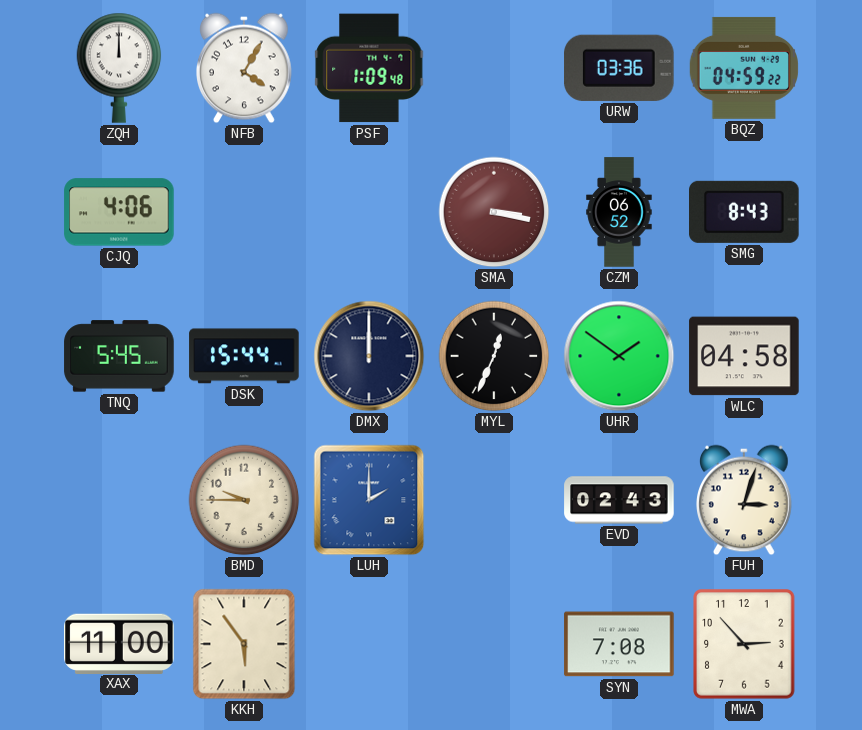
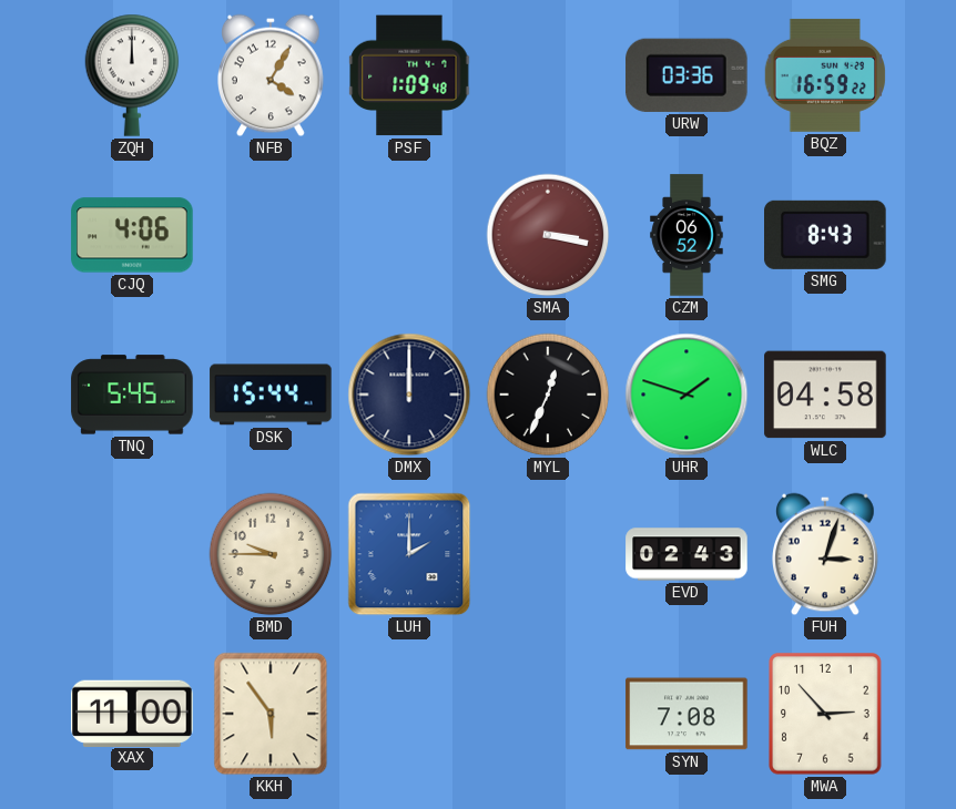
BQZ: 04:59 -> 16:59 (824, 75)
UHR: 1:51 -> 1:48 (687, 395)
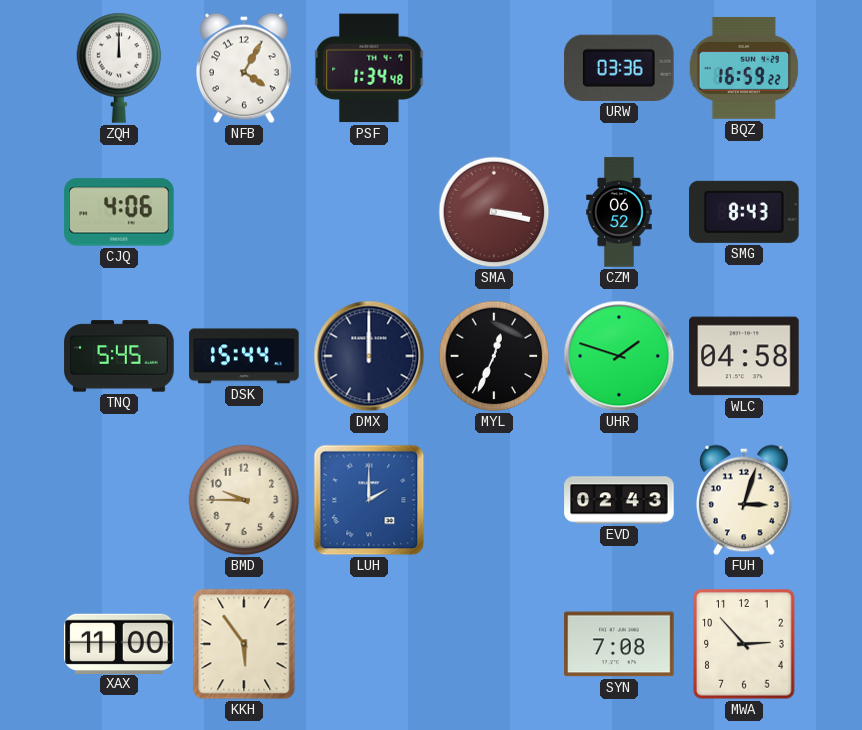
PSF: 1:09 -> 1:34 (369, 68)
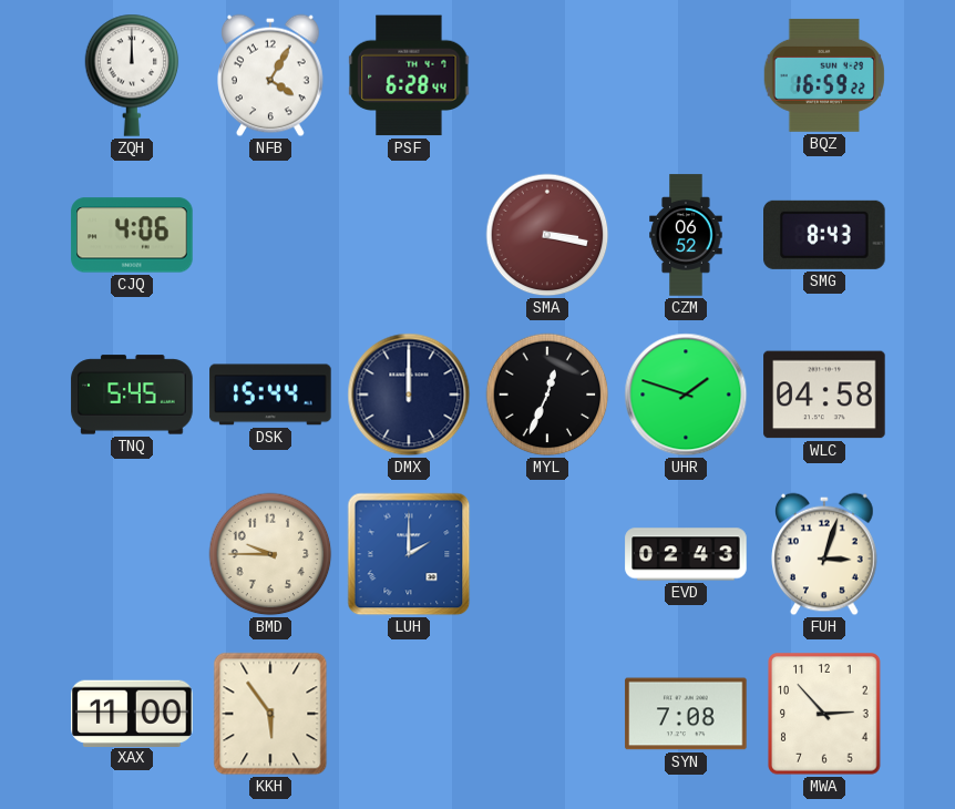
PSF: 1:34 -> 6:28 (409, 75)
URW: 03:36 -> none (620, 68)
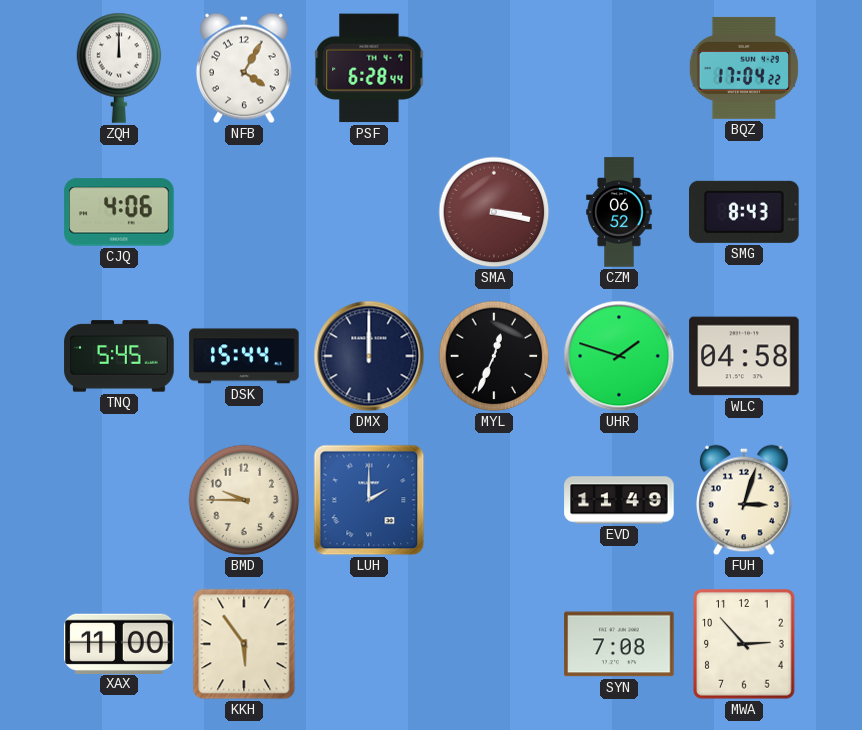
BQZ: 16:59 -> 17:04 (743, 68)
EVD: 02:43 -> 11:49 (619, 500)
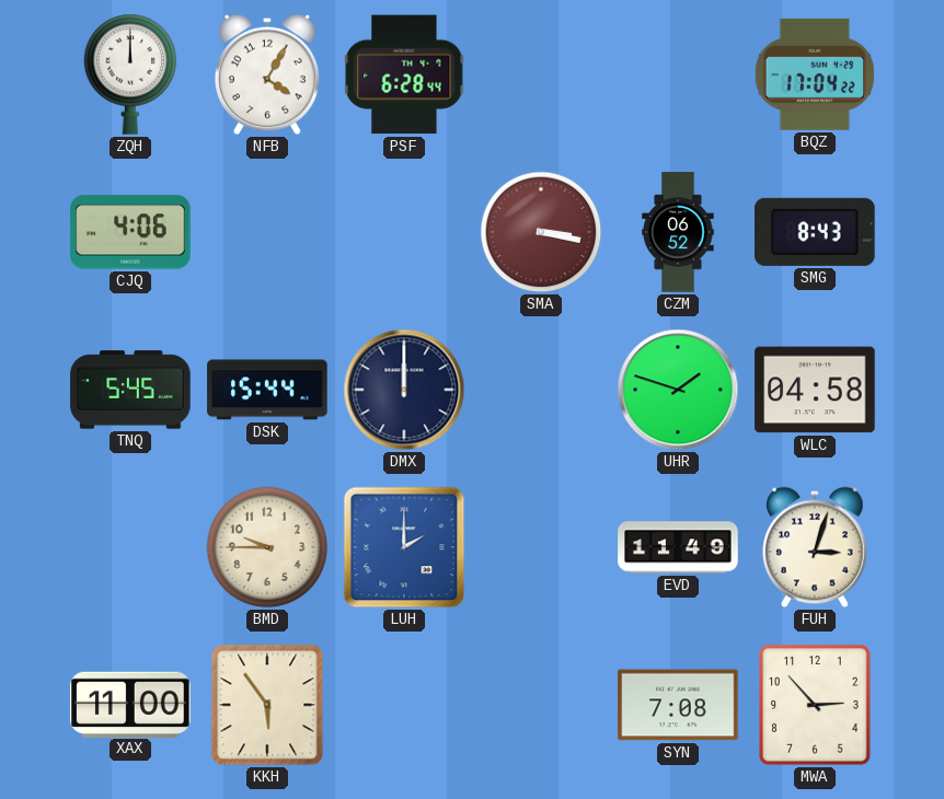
MYL: 12:34 -> none (494, 356)
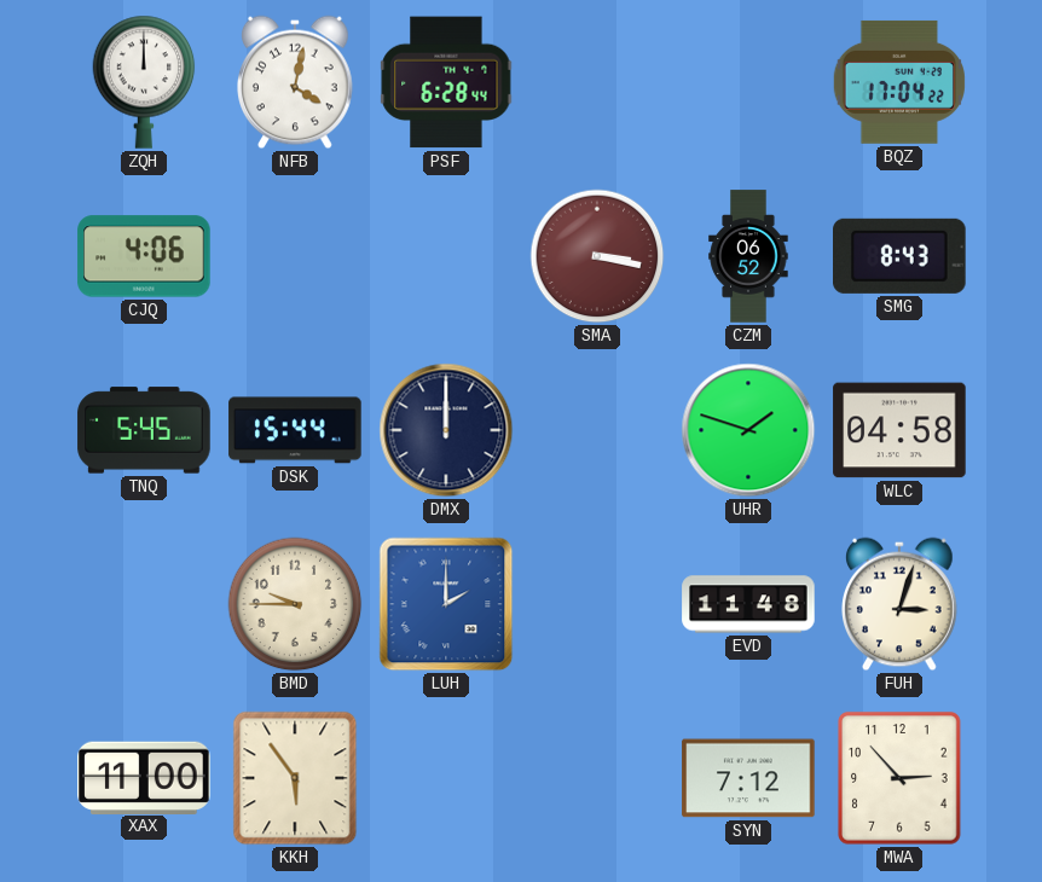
NFB: 4:05 -> 4:02 (296, 82)
EVD: 11:49 -> 11:48 (748, 604)
SYN: 7:08 -> 7:12 (748, 778)
